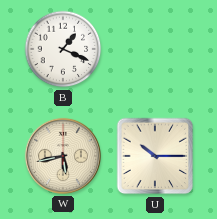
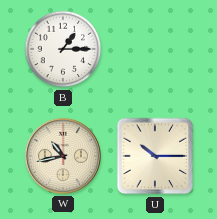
B: 1:19 -> 1:15 (63, 49)
W: 5:43 -> 10:43 (63, 156)
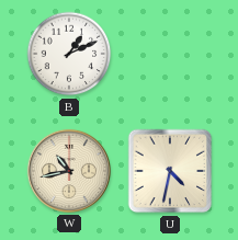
B: 1:15 -> 1:11 (69, 54)
U: 10:15 -> 4:32 (170, 171)
